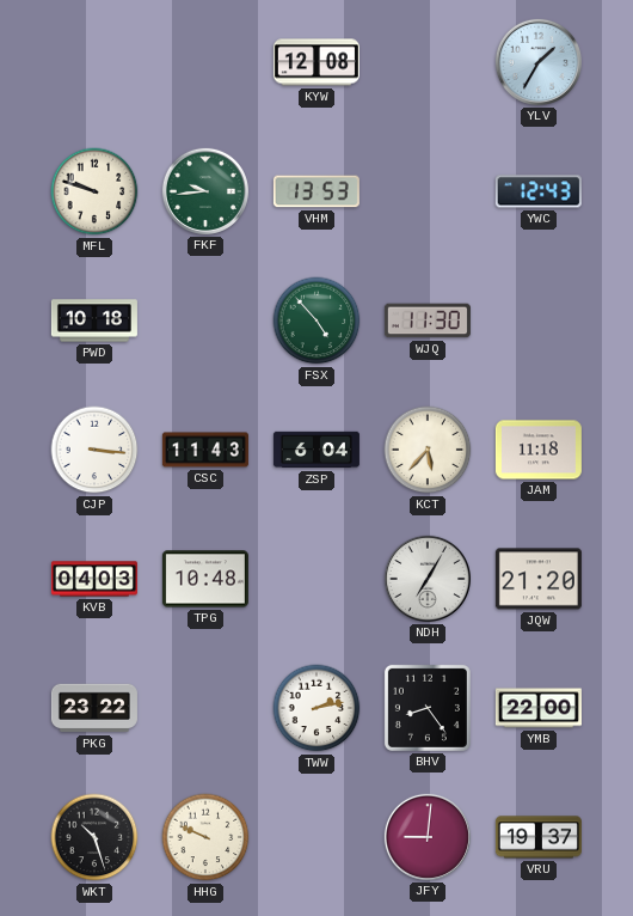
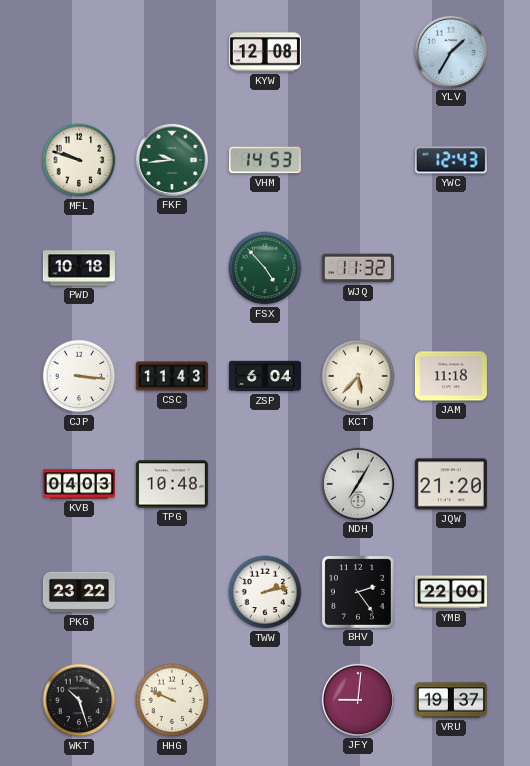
VHM: 13:53 -> 14:53 (265, 160)
WJQ: 11:30 -> 11:32 (358, 268)
BHV: 8:24 -> 2:24 (358, 592)
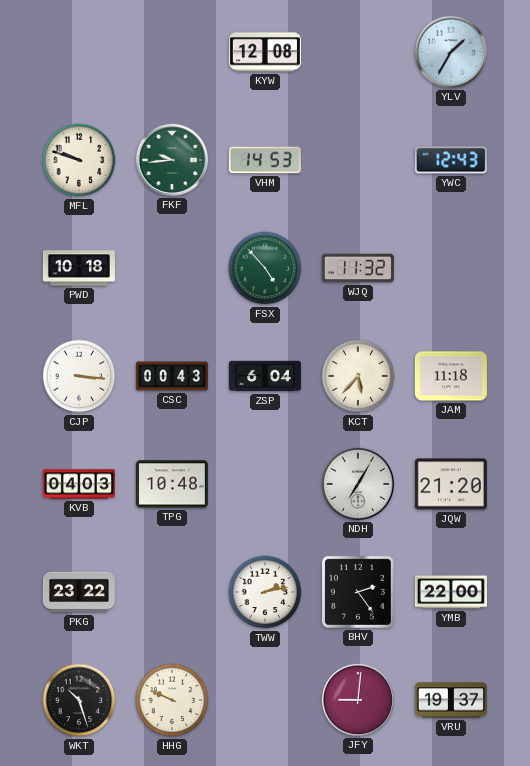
CSC: 11:43 -> 00:43 (172, 376)
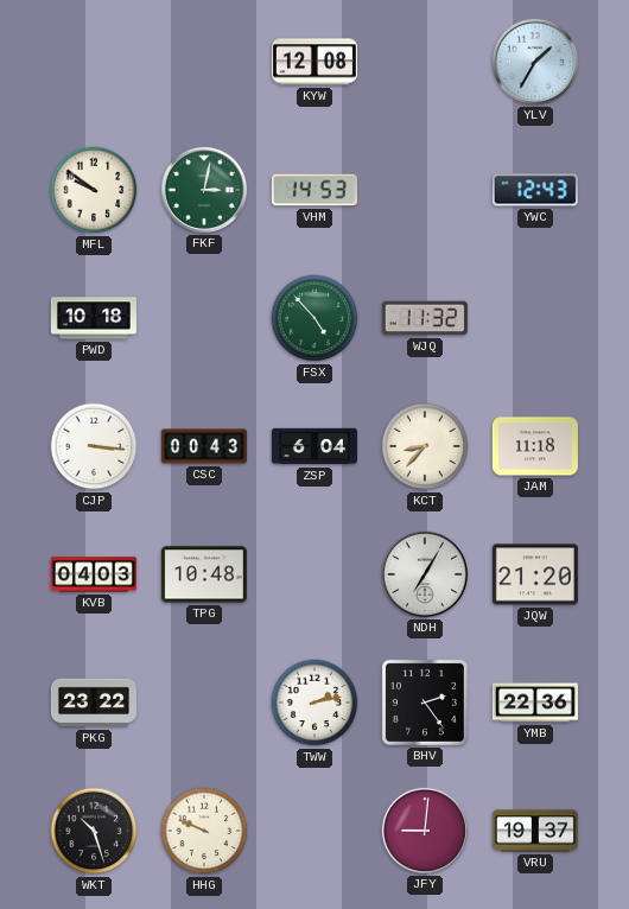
MFL: 9:48 -> 9:51 (94, 190)
FKF: 9:44 -> 3:02 (204, 190)
KCT: 5:37 -> 8:37 (425, 446)
YMB: 22:00 -> 22:36 (535, 703)
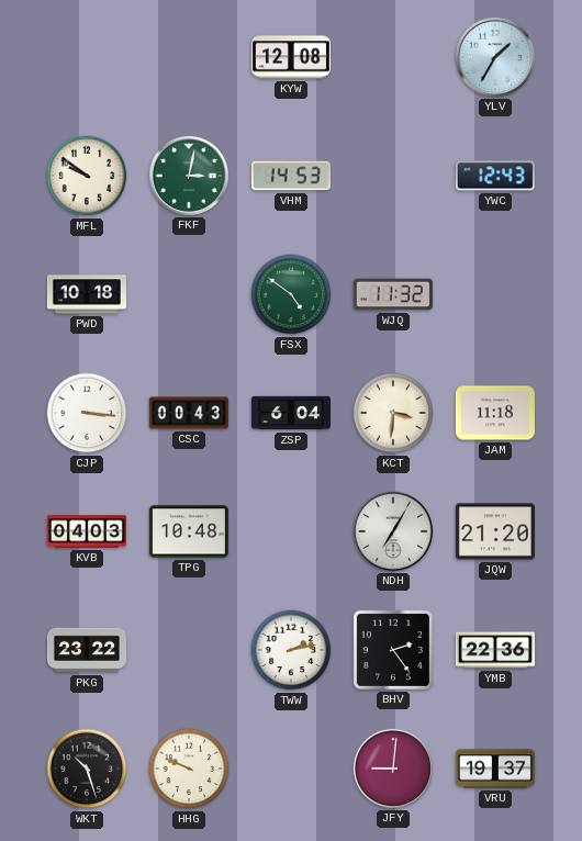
FSX: 4:53 -> 4:51 (291, 294)
KCT: 8:37 -> 3:31 (393, 413)
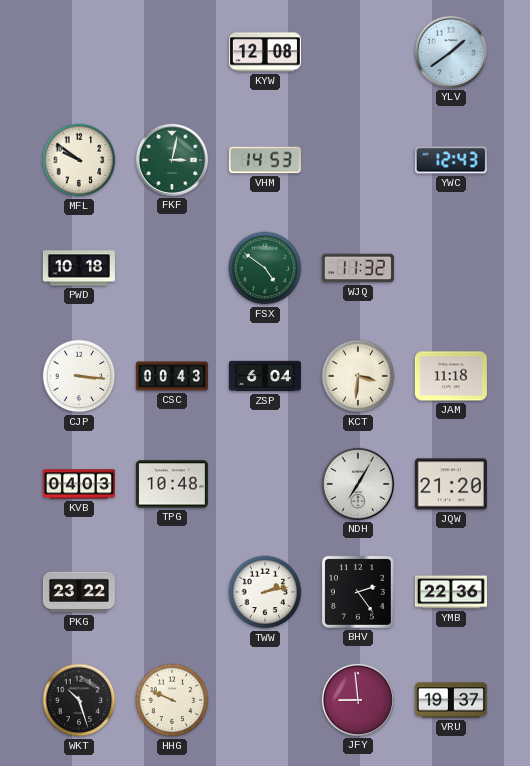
YLV: 1:35 -> 1:39 (451, 52)
JFY: 9:01 -> 8:59 (358, 700)
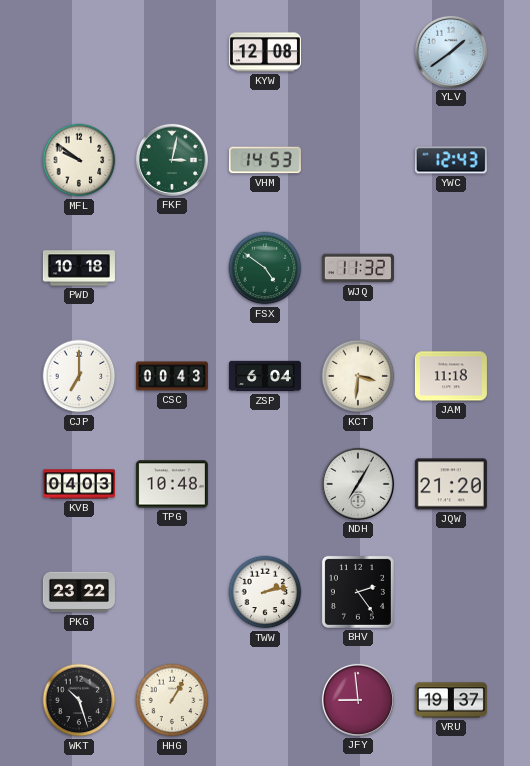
CJP: 3:16 -> 7:00 (79, 376)
YMB: 22:36 -> none (451, 592)
HHG: 9:49 -> 1:05 (172, 700)
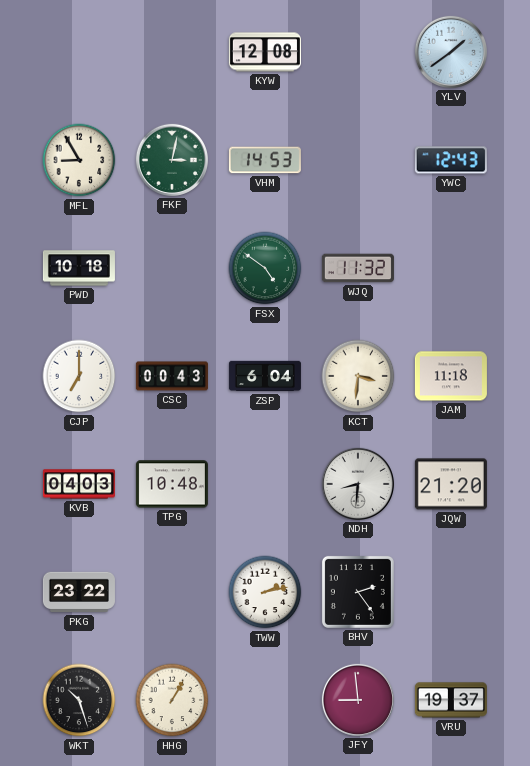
MFL: 9:51 -> 8:55 (79, 160)
NDH: 7:05 -> 8:31 (358, 484)
